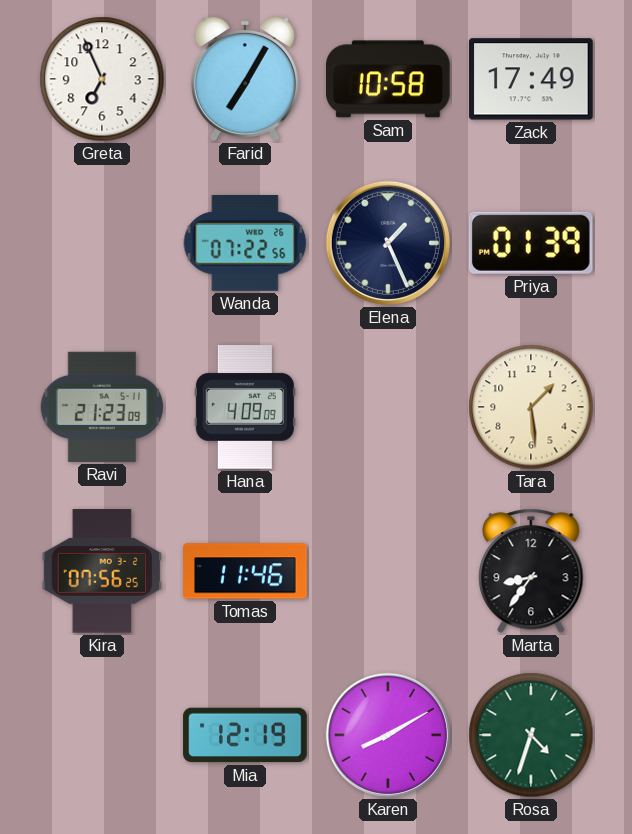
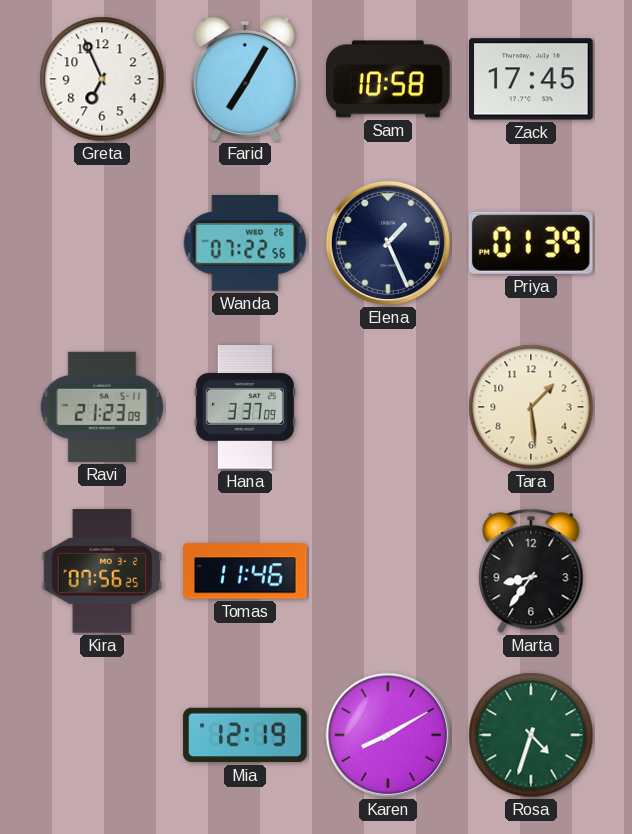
Zack: 17:49 -> 17:45 (531, 79)
Hana: 4:09 -> 3:37 (245, 407)
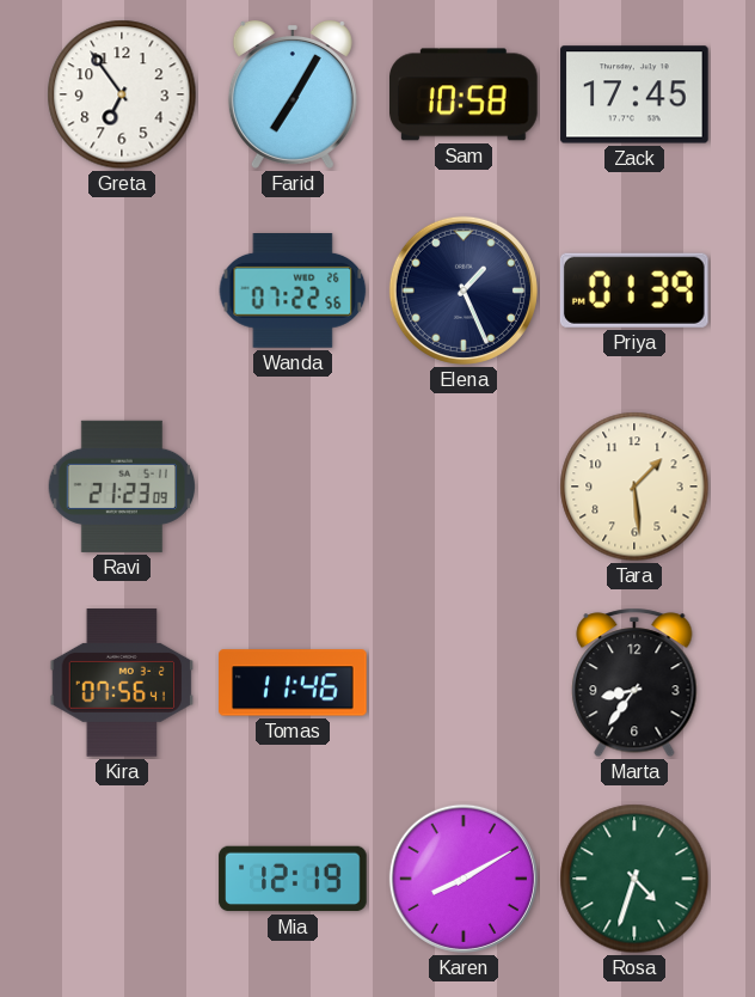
Greta: 6:56 -> 6:54 (122, 94)
Hana: 3:37 -> none (245, 407)
Kira: 07:56:25 -> 07:56:41 (122, 683)
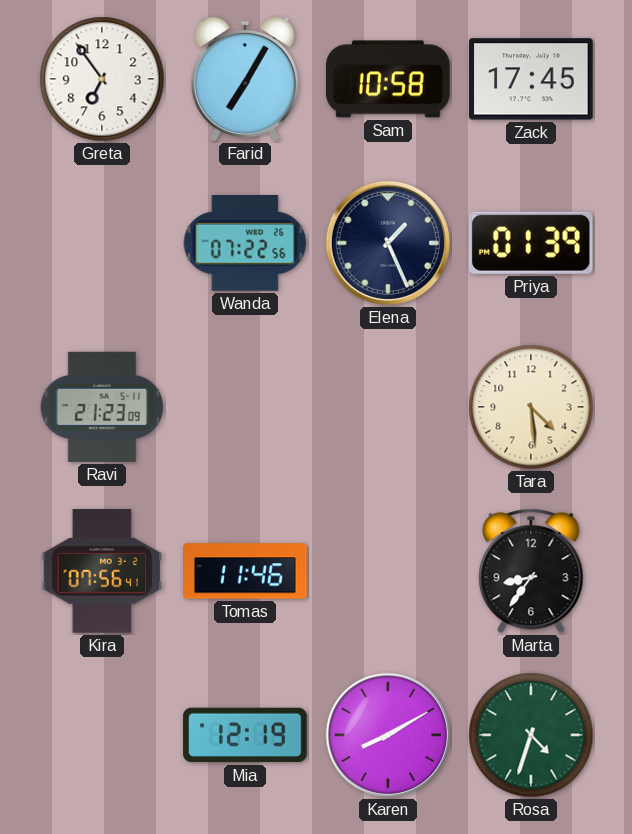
Tara: 1:29 -> 4:29 (531, 407)
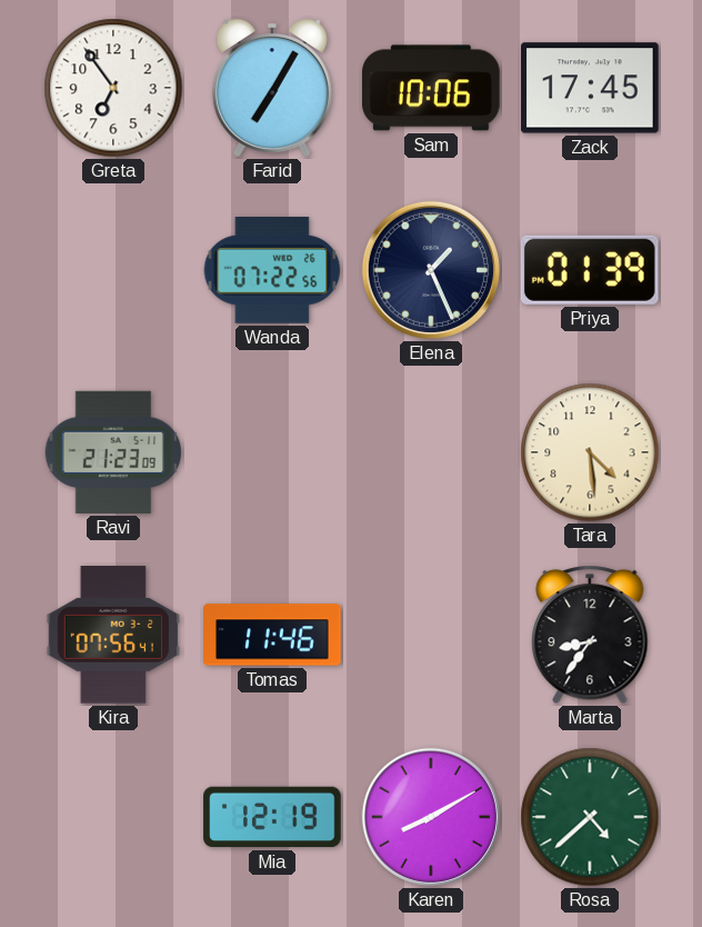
Sam: 10:58 -> 10:06 (432, 88)
Rosa: 4:33 -> 4:38 (590, 817)
